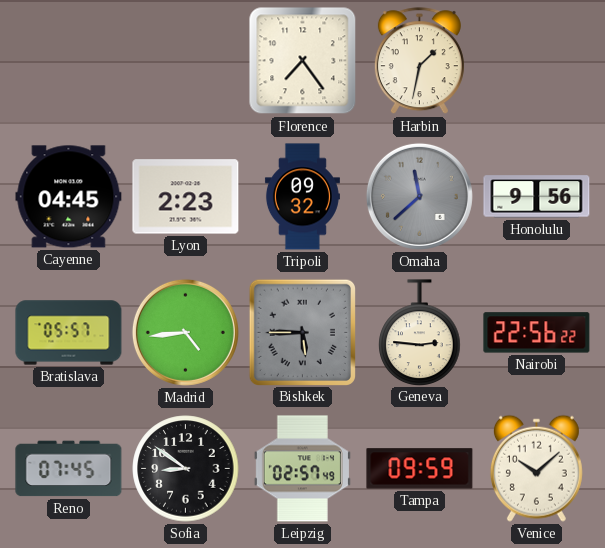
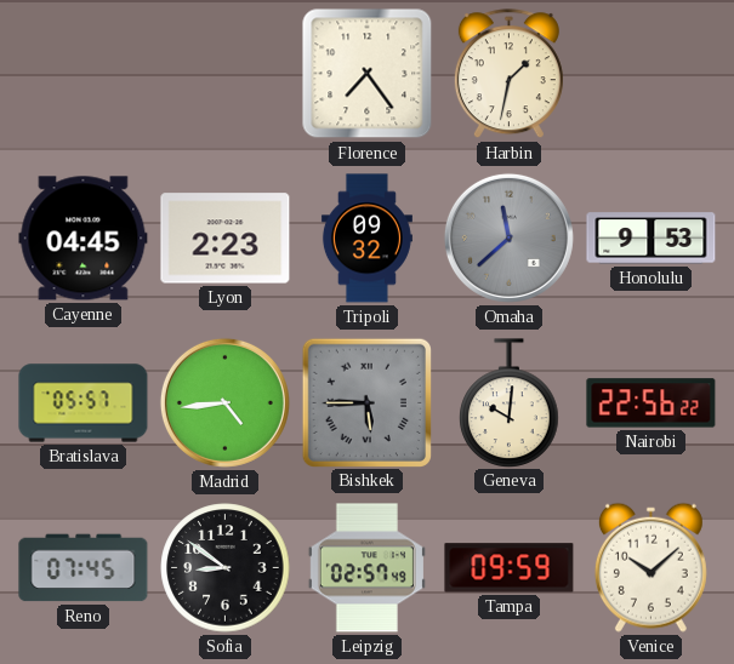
Honolulu: 9:56 -> 9:53 (652, 239)
Geneva: 2:46 -> 10:01 (510, 402)
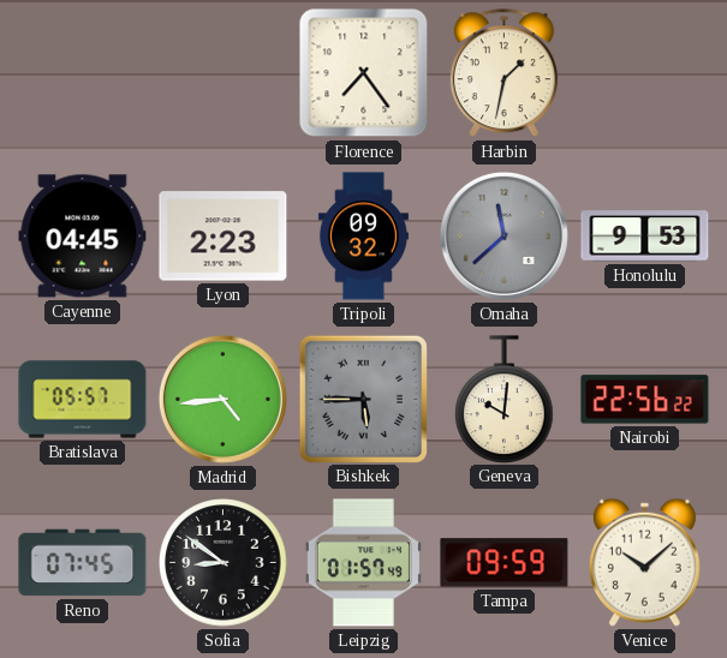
Leipzig: 02:57 -> 01:57 (363, 563)
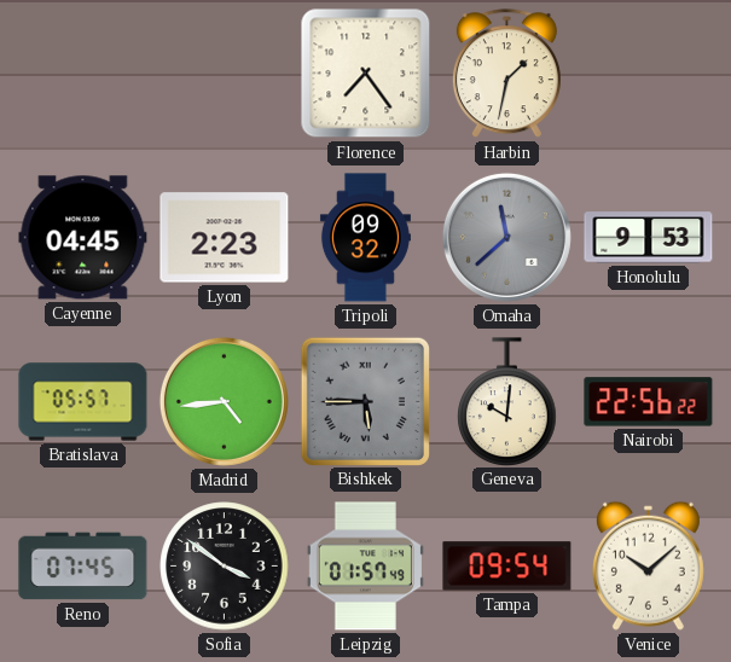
Sofia: 8:51 -> 3:51 (225, 567)
Tampa: 09:59 -> 09:54 (507, 567)
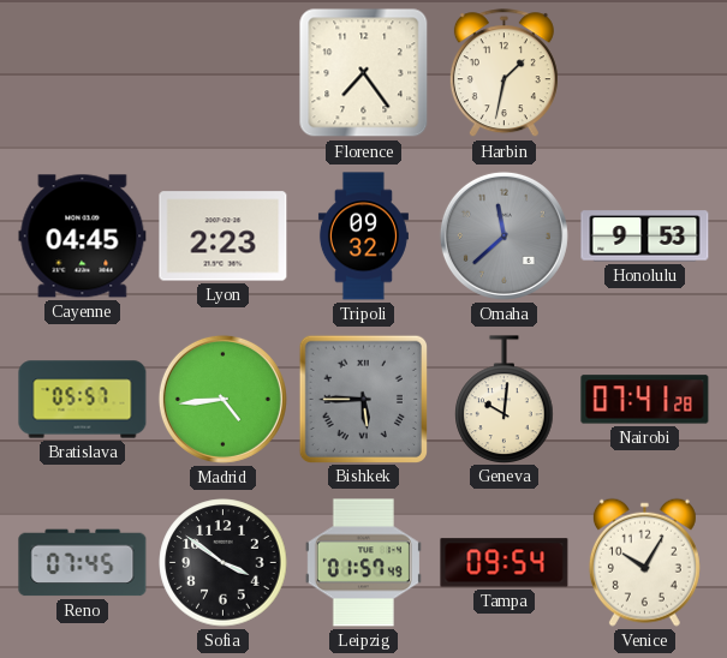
Nairobi: 22:56 -> 07:41 (645, 400)
Venice: 10:08 -> 10:05 (644, 562)
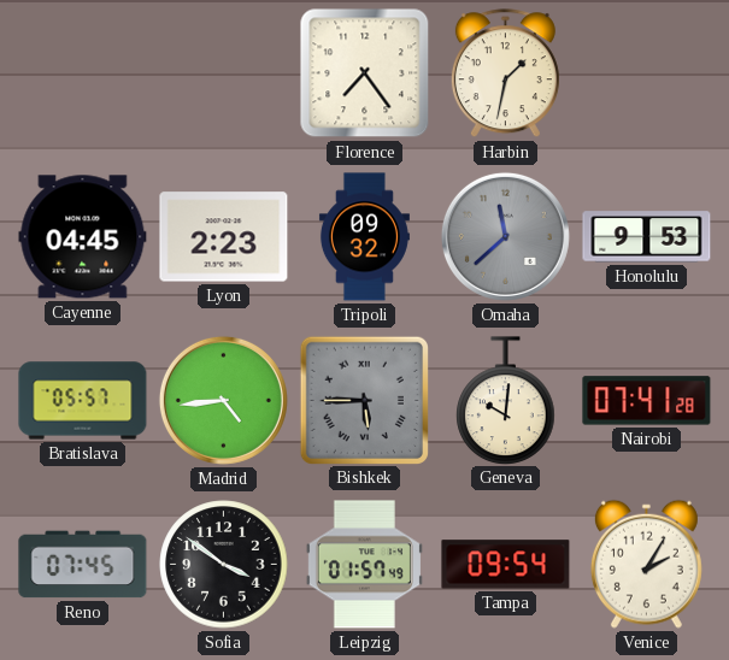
Venice: 10:05 -> 2:05 (646, 564)
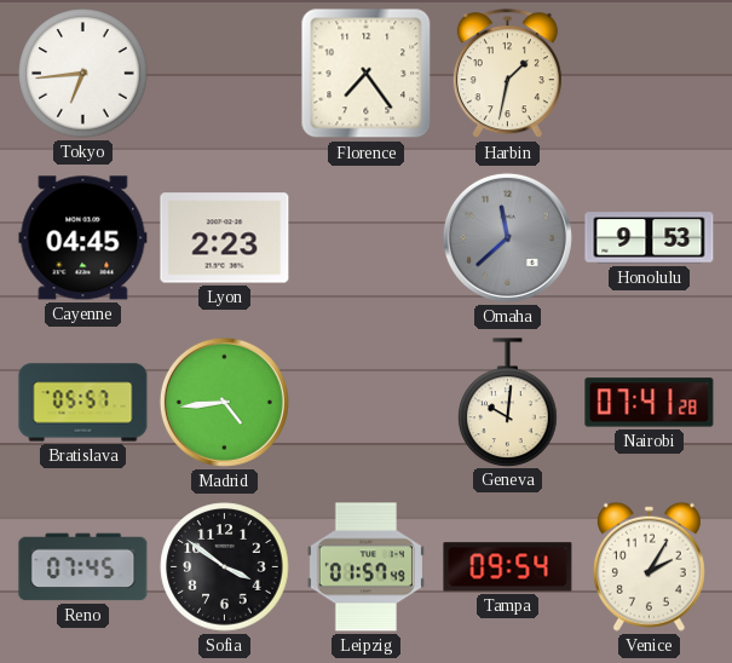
Tokyo: none -> 6:44 (83, 74)
Tripoli: 09:32 -> none (364, 237)
Bishkek: 5:45 -> none (364, 400)
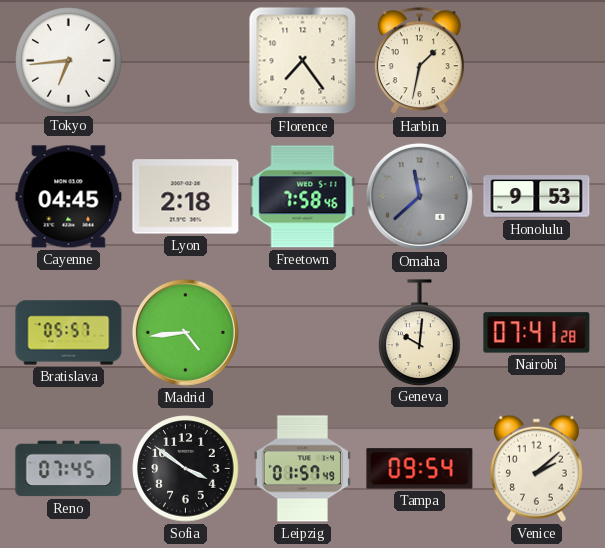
Lyon: 2:23 -> 2:18 (186, 197)
Freetown: none -> 7:58 (303, 197)
Venice: 2:05 -> 2:08 (536, 468)
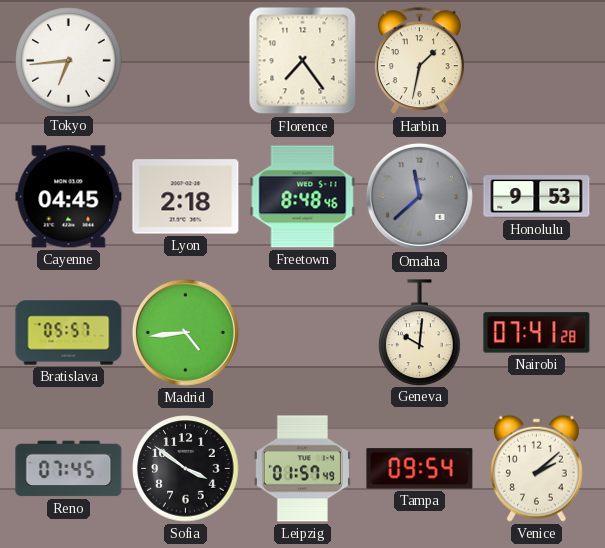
Freetown: 7:58 -> 8:48 (303, 197)
